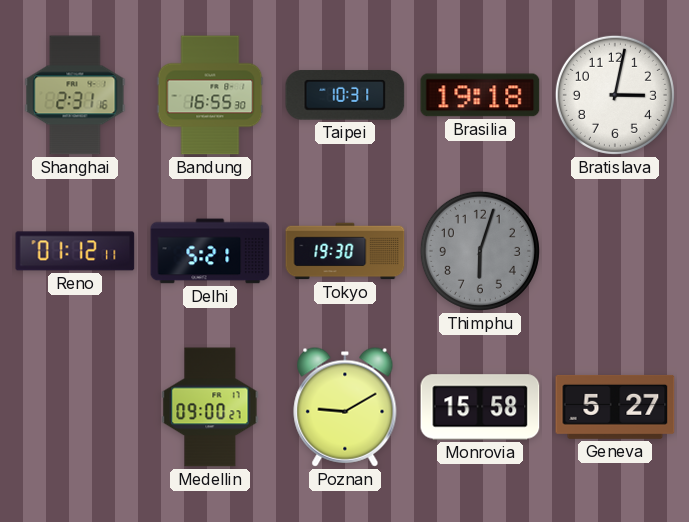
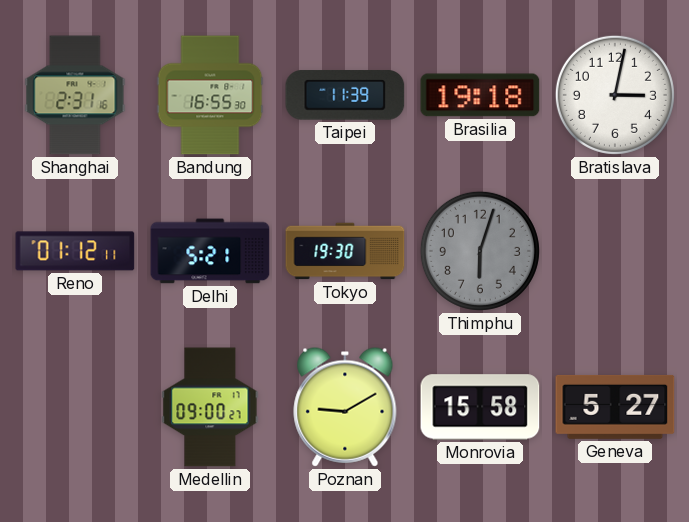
Taipei: 10:31 -> 11:39 (345, 95)
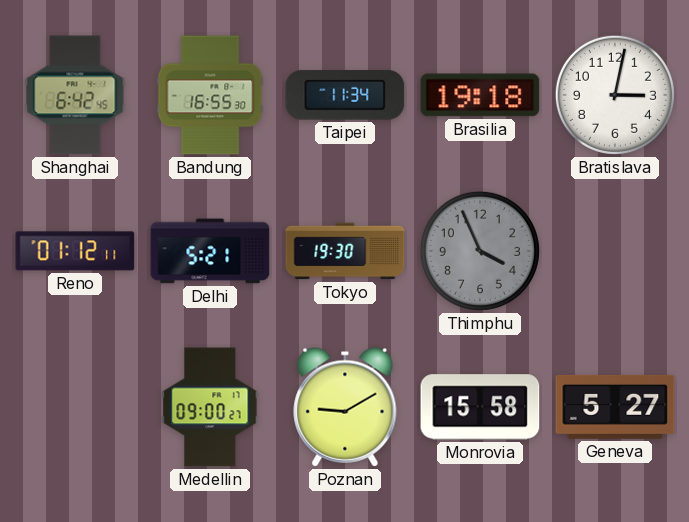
Shanghai: 2:31 -> 6:42 (75, 95)
Taipei: 11:39 -> 11:34 (345, 95)
Thimphu: 6:03 -> 3:56 (480, 251)
